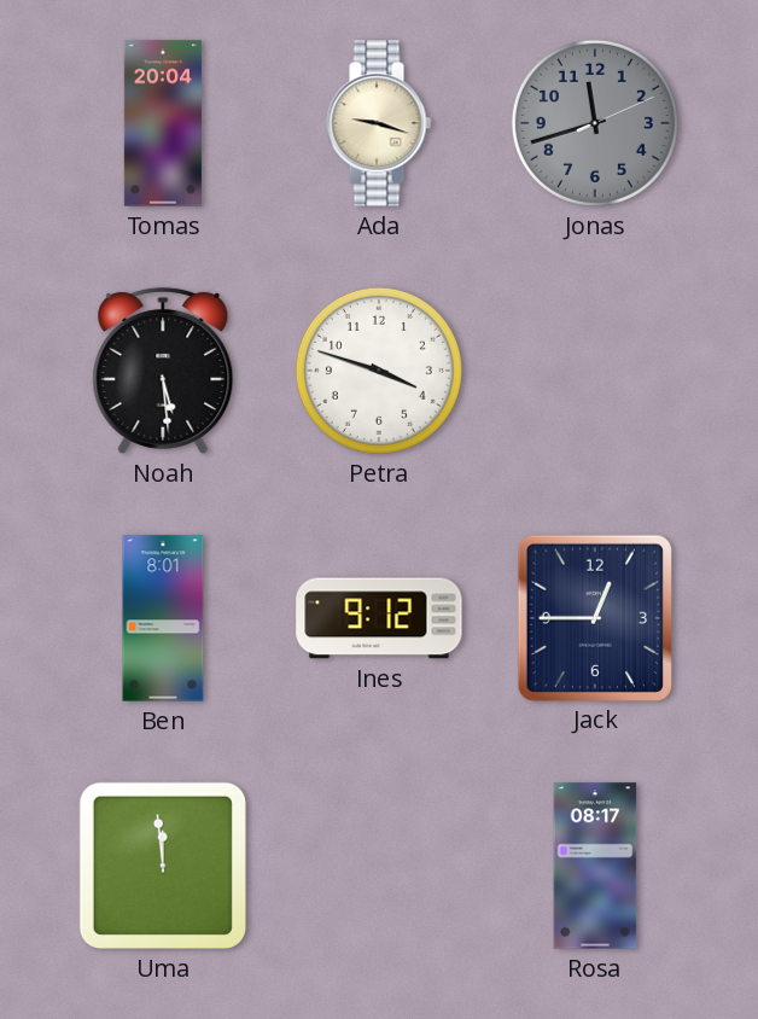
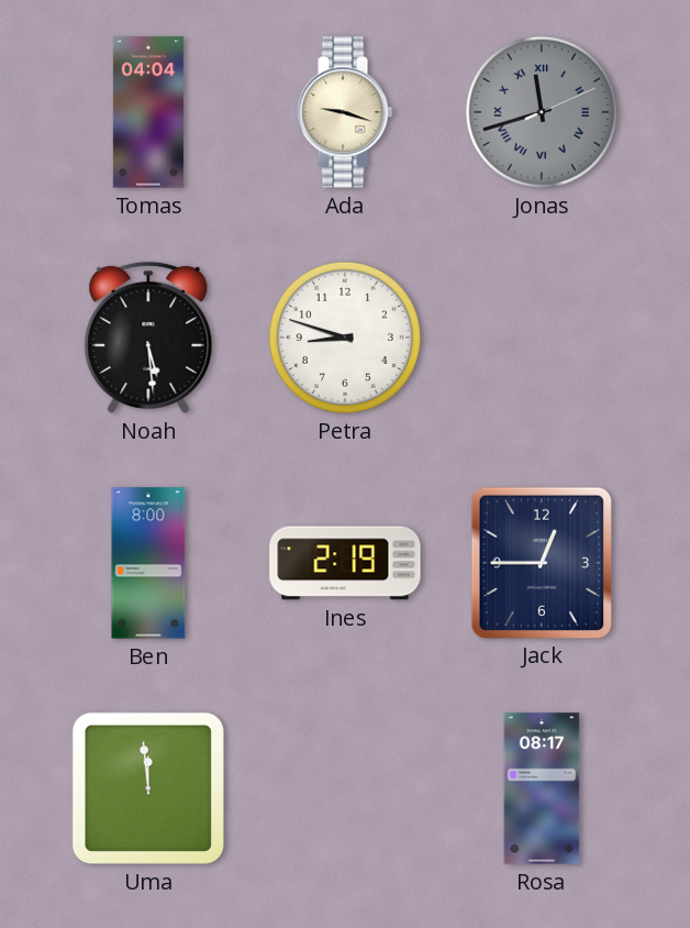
Tomas: 20:04 -> 04:04 (148, 112)
Jonas numerals: Arabic -> Roman (542, 112)
Petra: 3:48 -> 8:48 (345, 338)
Ben: 8:01 -> 8:00 (148, 563)
Ines: 9:12 -> 2:19 (345, 563)
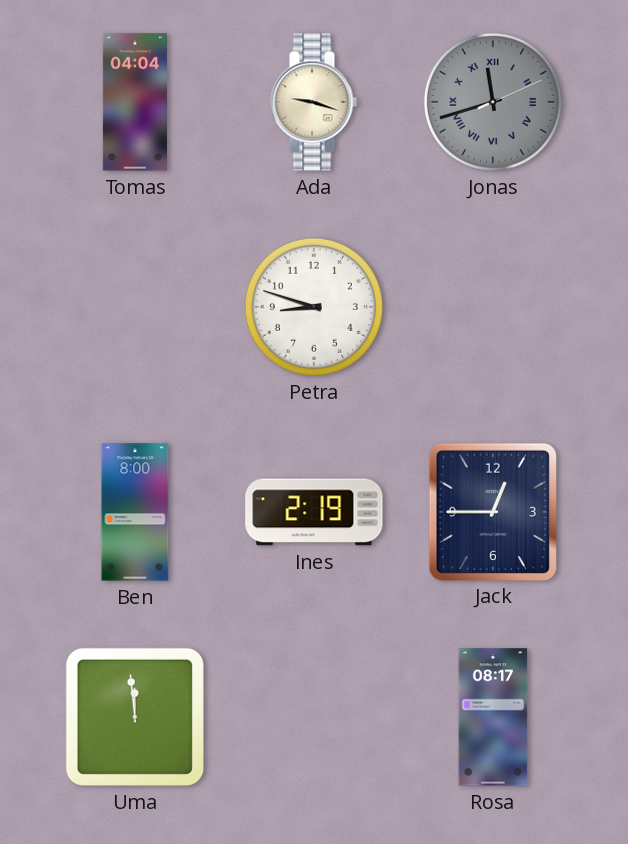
Noah: 5:29 -> none (148, 338)
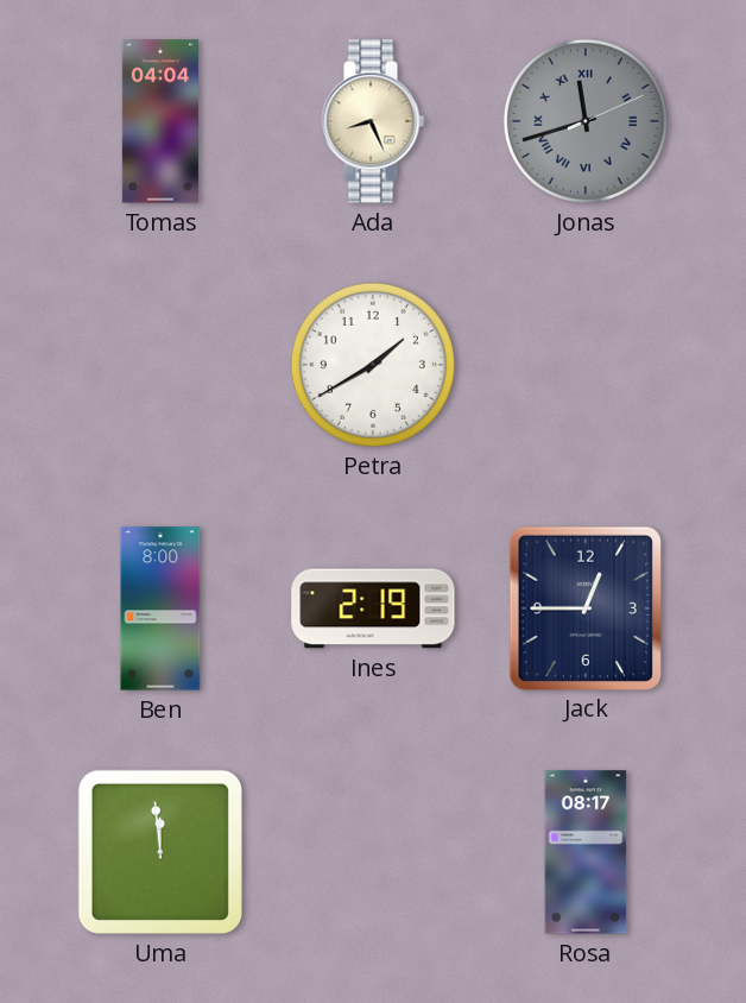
Ada: 9:18 -> 8:26 (373, 121)
Petra: 8:48 -> 1:40 (373, 365)
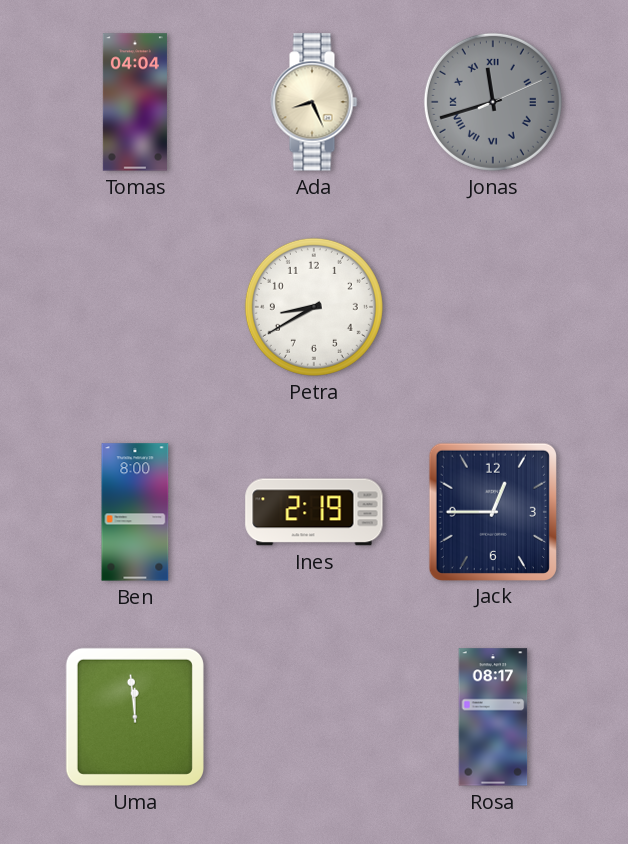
Petra: 1:40 -> 8:40 (314, 307)
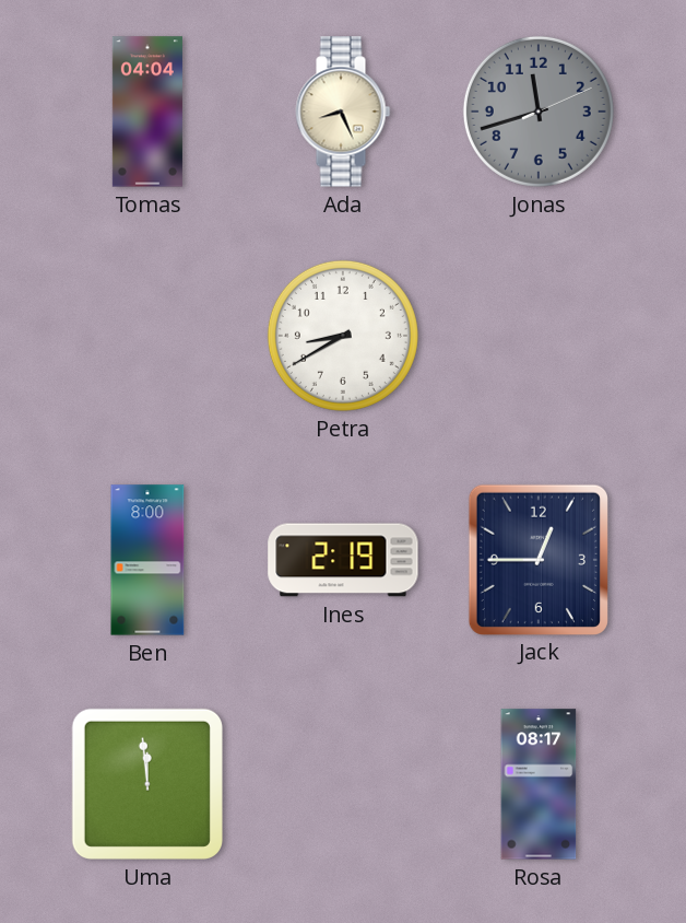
Jonas numerals: Roman -> Arabic (539, 112)
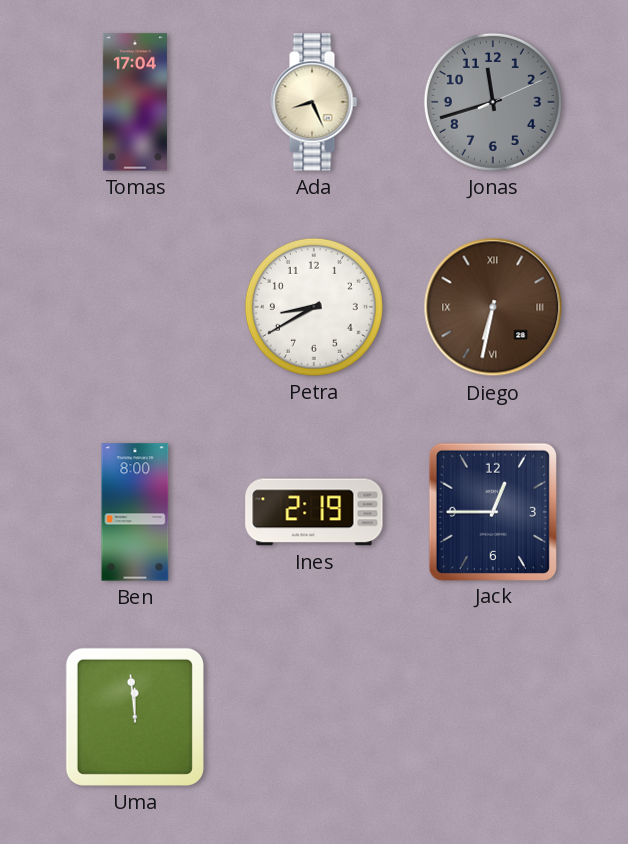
Tomas: 04:04 -> 17:04 (135, 102)
Diego: none -> 6:32 (493, 307)
Rosa: 08:17 -> none (539, 784)
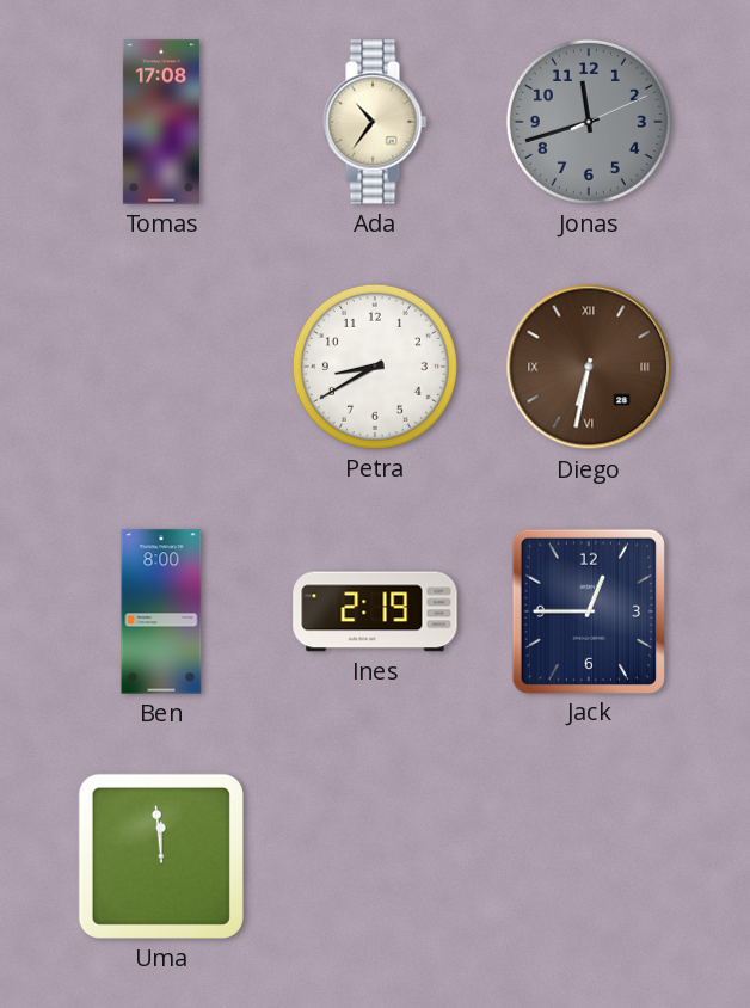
Tomas: 17:04 -> 17:08 (161, 122)
Ada: 8:26 -> 10:36 (375, 122)
